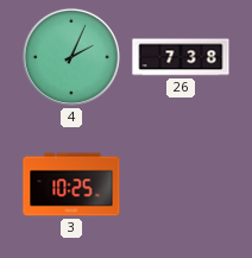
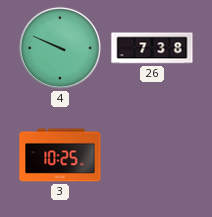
4: 2:04 -> 9:49 (60, 48)
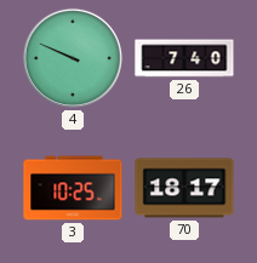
26: 7:38 -> 7:40 (184, 58)
70: none -> 18:17 (184, 188)
